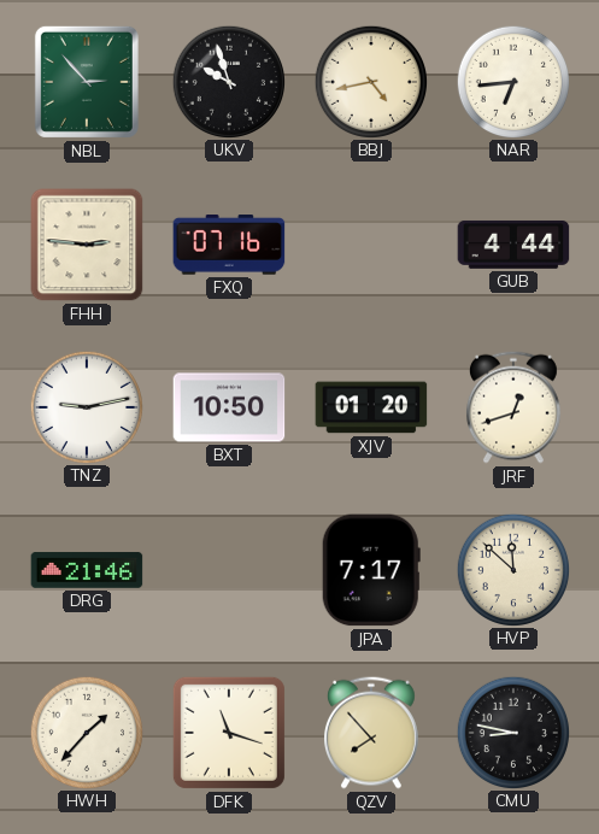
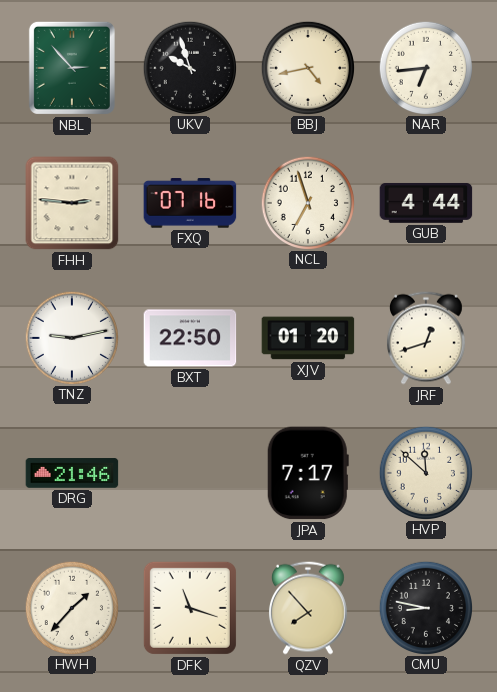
NCL: none -> 6:57 (307, 202)
BXT: 10:50 -> 22:50 (190, 338)
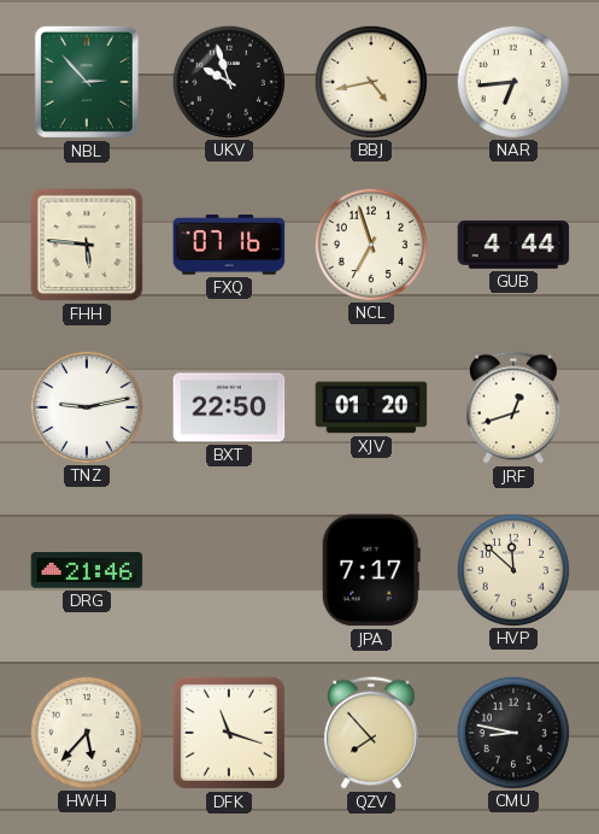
FHH: 2:46 -> 5:46 (87, 245)
HWH: 1:37 -> 5:37 (86, 732)
